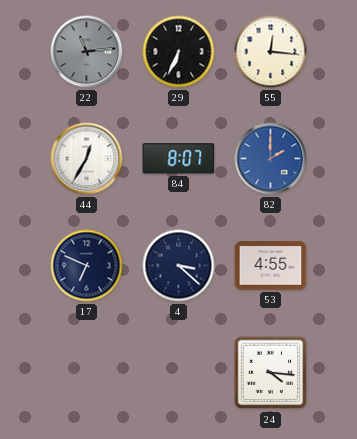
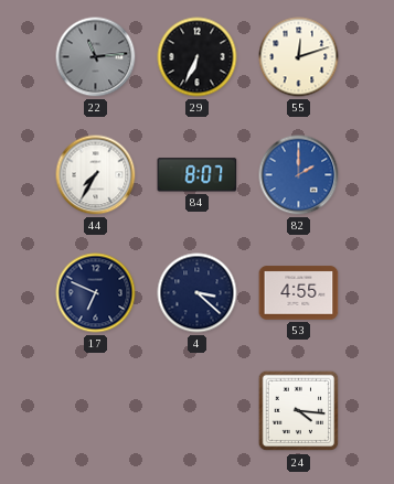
55: 12:16 -> 12:12 (299, 57)
44: 12:35 -> 7:35 (96, 175)
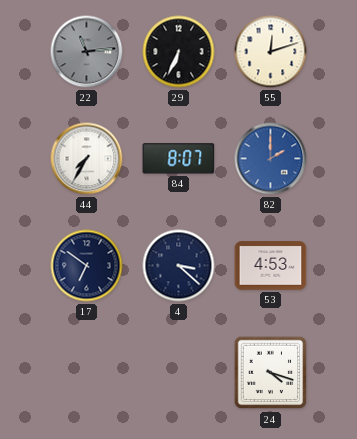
17: 6:49 -> 6:51 (87, 266)
53: 4:55 -> 4:53 (271, 266)
24: 4:16 -> 4:18 (271, 373)
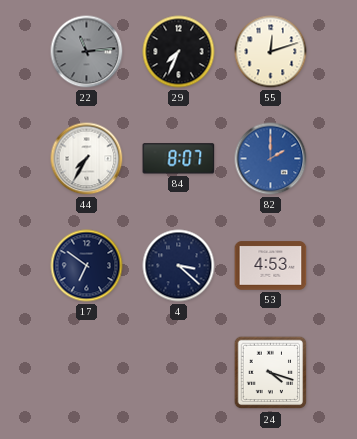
29: 6:34 -> 7:34 (179, 52)
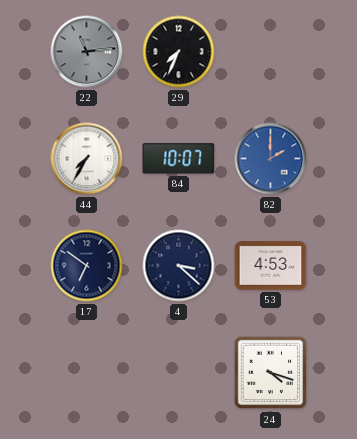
55: 12:12 -> none (271, 52)
84: 8:07 -> 10:07 (179, 159)
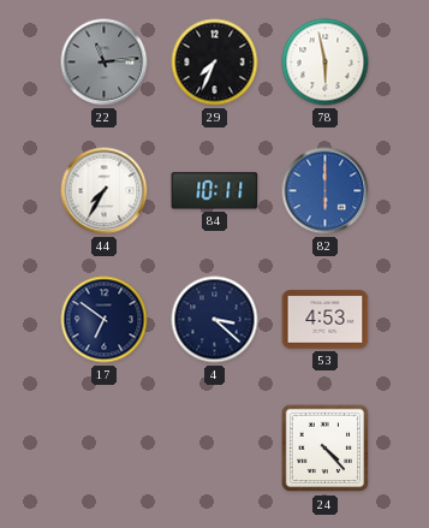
78: none -> 5:58 (326, 63)
84: 10:07 -> 10:11 (215, 191)
82: 2:00 -> 6:00 (326, 191)
24: 4:18 -> 4:23 (326, 449)
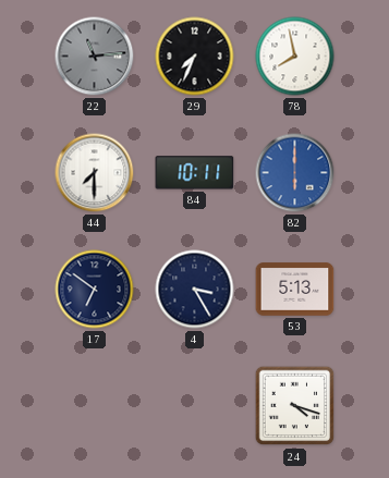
78: 5:58 -> 7:58 (295, 57)
44: 7:35 -> 7:30 (95, 173)
4: 3:22 -> 3:25 (195, 290)
53: 4:53 -> 5:13 (295, 290)
24: 4:23 -> 4:18 (295, 406)
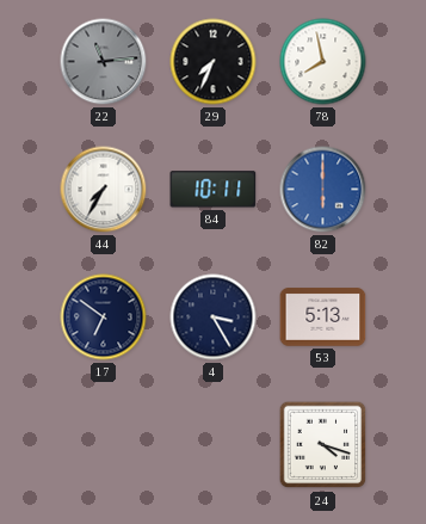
44: 7:30 -> 7:35 (104, 190)
